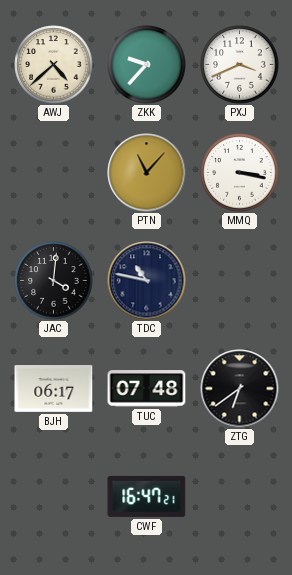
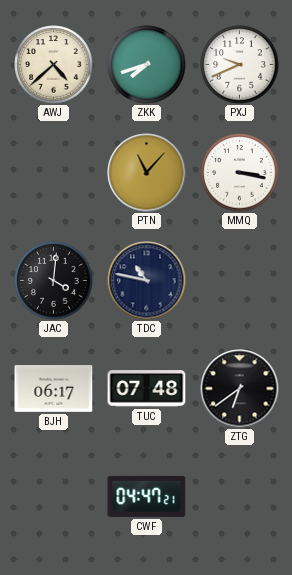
ZKK: 9:37 -> 7:42 (147, 65)
PXJ: 3:41 -> 9:41 (240, 65)
CWF: 16:47 -> 04:47 (147, 496)
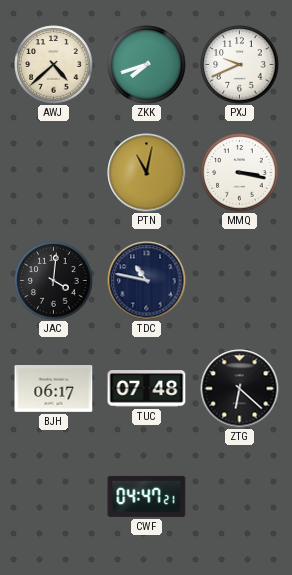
PTN: 11:07 -> 11:02 (147, 173)
ZTG: 6:39 -> 6:22 (240, 389)
